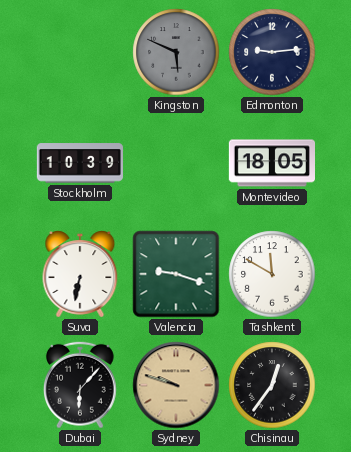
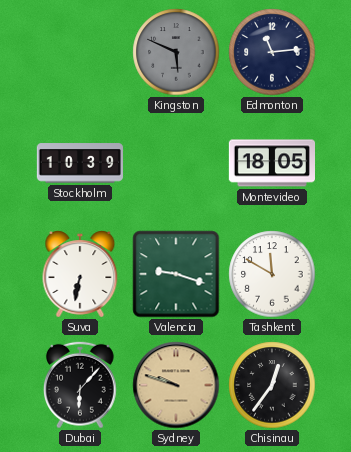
Edmonton: 9:14 -> 11:14 (272, 52)
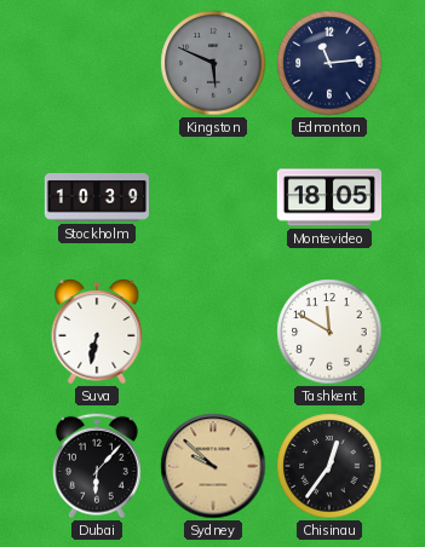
Valencia: 9:18 -> none (176, 274)
Sydney: 9:48 -> 9:52 (213, 466)
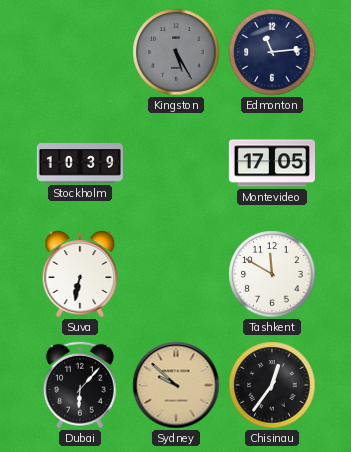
Kingston: 5:49 -> 5:25 (176, 52)
Montevideo: 18:05 -> 17:05 (271, 163)
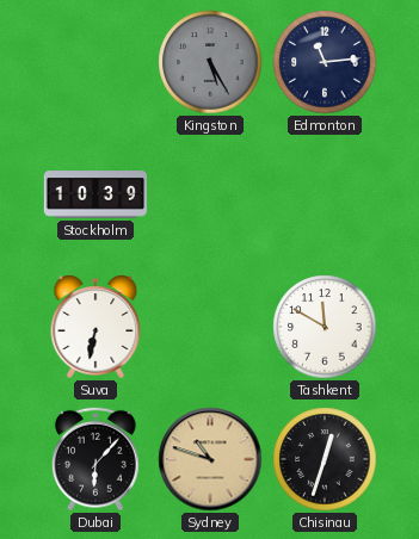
Montevideo: 17:05 -> none (271, 163)
Sydney: 9:52 -> 10:48 (210, 459)
Chisinau: 12:36 -> 12:33 (325, 459)
